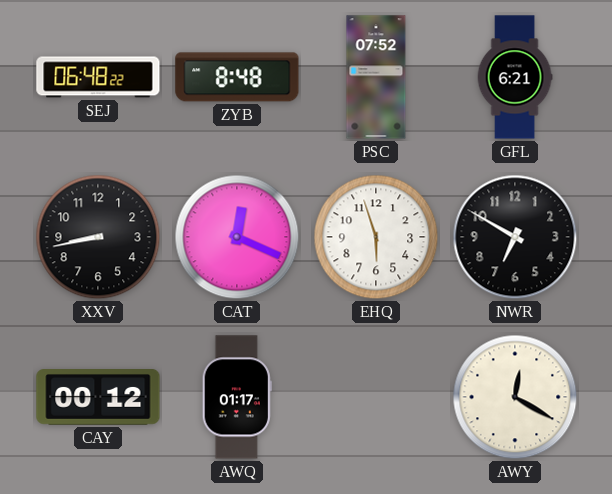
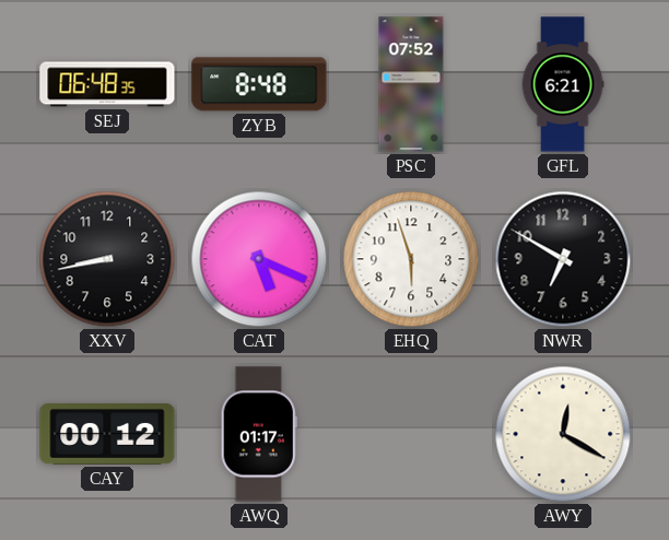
SEJ: 06:48:22 -> 06:48:35 (107, 84)
CAT: 12:19 -> 5:19 (259, 259)
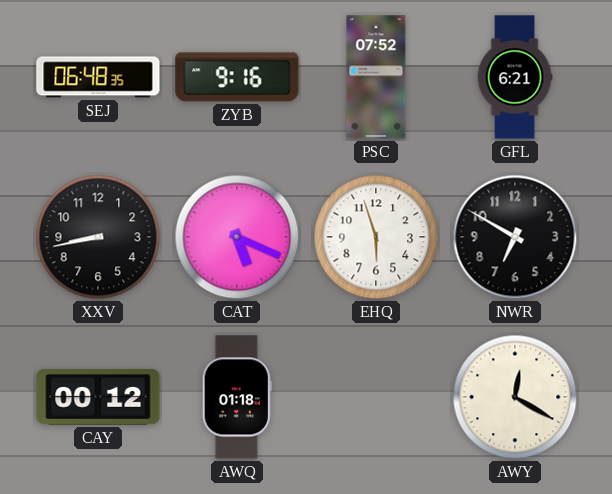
ZYB: 8:48 -> 9:16 (237, 77)
AWQ: 01:17 -> 01:18 (237, 397)
